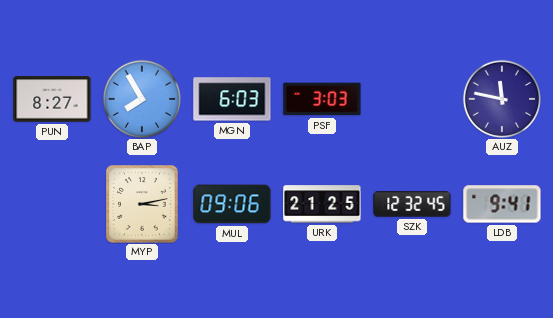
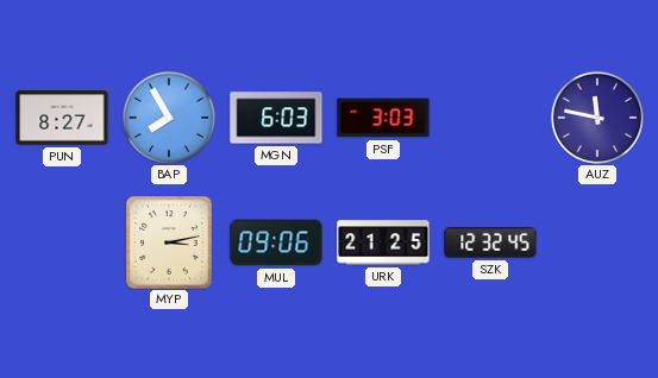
LDB: 9:41 -> none (502, 204)
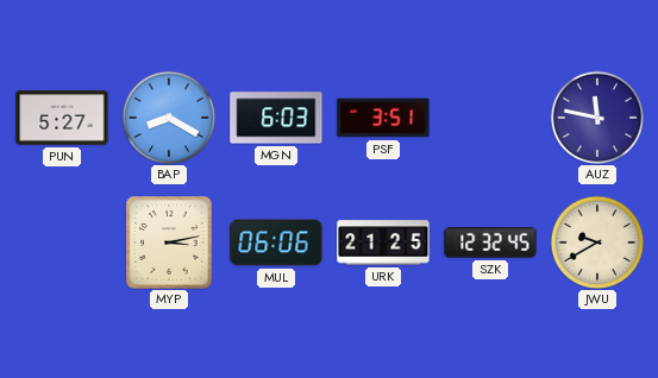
PUN: 8:27 -> 5:27 (62, 118)
BAP: 7:55 -> 8:20 (168, 116)
PSF: 3:03 -> 3:51 (383, 118)
MUL: 09:06 -> 06:06 (276, 242)
JWU: none -> 9:40 (596, 241)
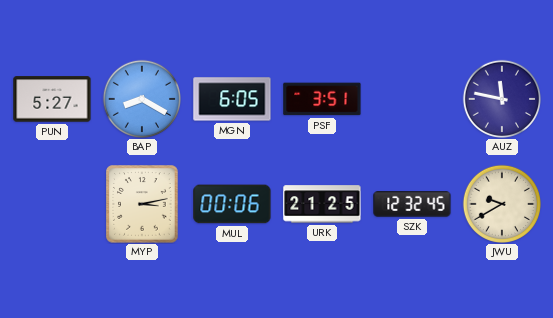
MGN: 6:03 -> 6:05 (232, 99)
MUL: 06:06 -> 00:06 (232, 204)
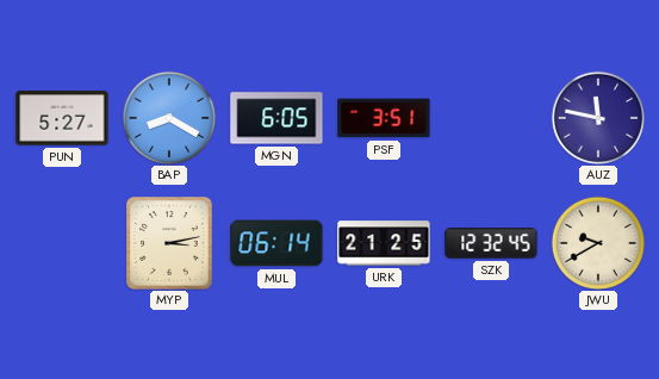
MUL: 00:06 -> 06:14 (276, 243)
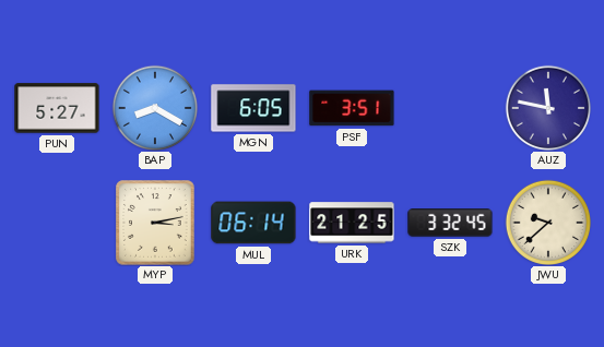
SZK: 12:32 -> 3:32 (450, 223)
JWU: 9:40 -> 9:38 (547, 222)
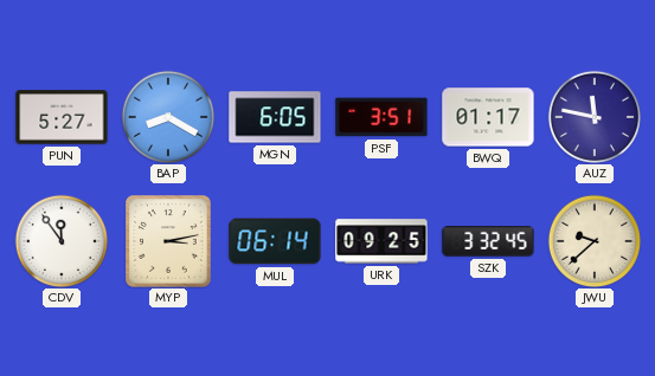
BWQ: none -> 01:17 (488, 117)
CDV: none -> 11:54 (60, 240)
URK: 21:25 -> 09:25 (381, 241)
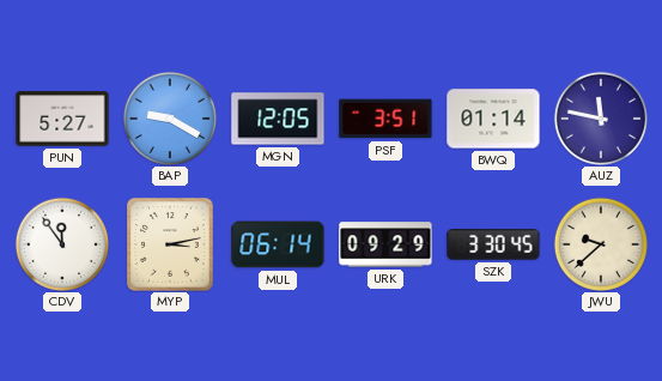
BAP: 8:20 -> 9:20 (169, 117)
MGN: 6:05 -> 12:05 (278, 119)
BWQ: 01:17 -> 01:14 (493, 119)
URK: 09:25 -> 09:29 (385, 244)
SZK: 3:32 -> 3:30 (493, 244)
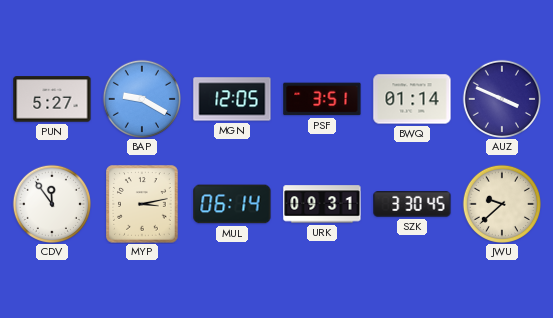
AUZ: 11:47 -> 3:49 (501, 98)
URK: 09:29 -> 09:31 (322, 204)
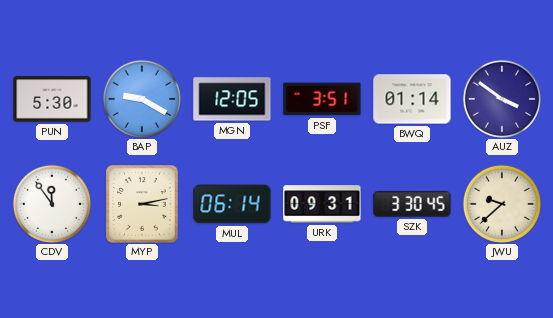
PUN: 5:27 -> 5:30 (52, 99)
AUZ: 3:49 -> 3:51 (501, 98)
